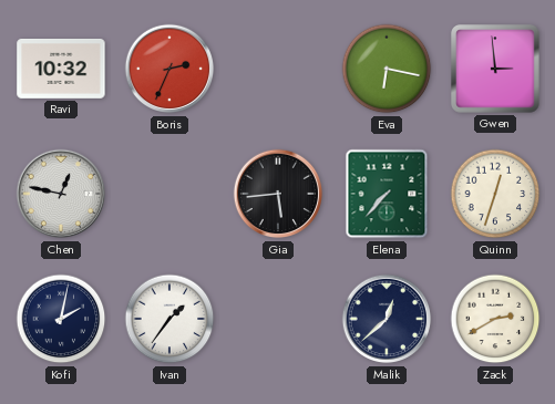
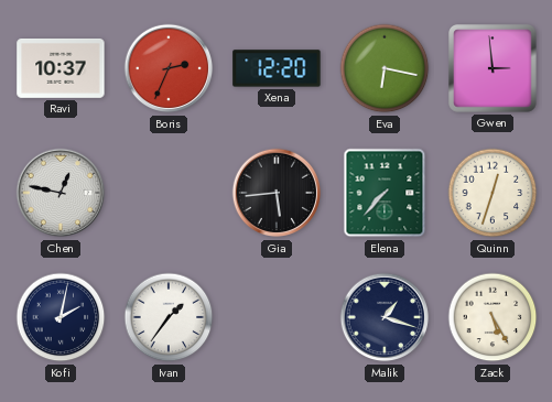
Ravi: 10:32 -> 10:37 (61, 68)
Xena: none -> 12:20 (277, 68)
Malik: 12:38 -> 1:18 (385, 317)
Zack: 2:40 -> 5:25 (493, 317)
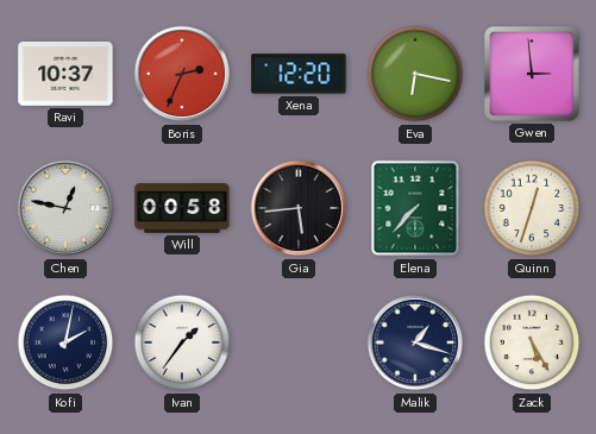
Will: none -> 00:58 (182, 208)
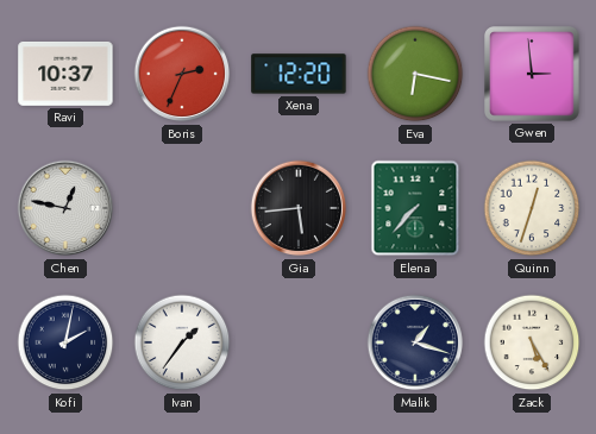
Will: 00:58 -> none (182, 208)
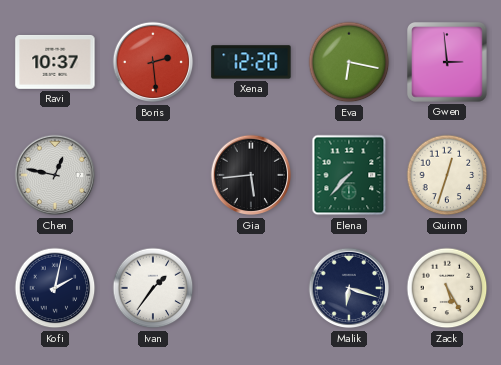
Boris: 2:34 -> 2:29 (153, 62)
Malik: 1:18 -> 6:18 (349, 288)
